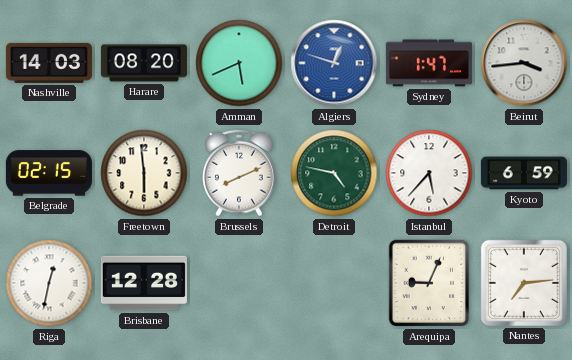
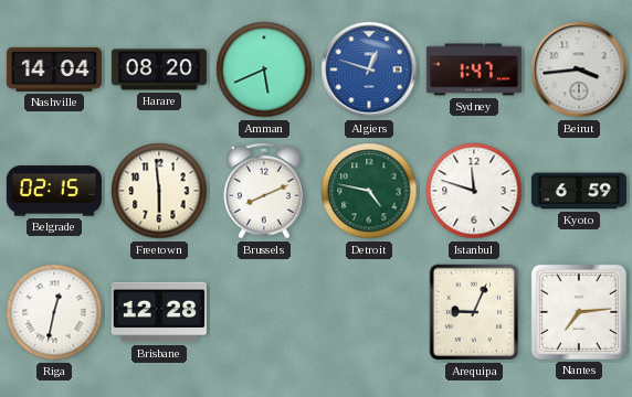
Nashville: 14:03 -> 14:04 (54, 69)
Istanbul: 5:37 -> 11:48 (474, 191)
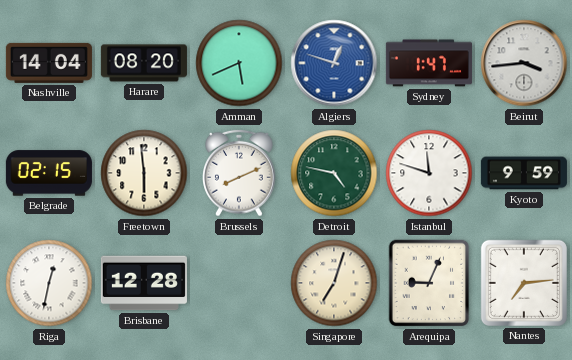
Kyoto: 6:59 -> 9:59 (524, 173)
Singapore: none -> 7:03 (334, 283)
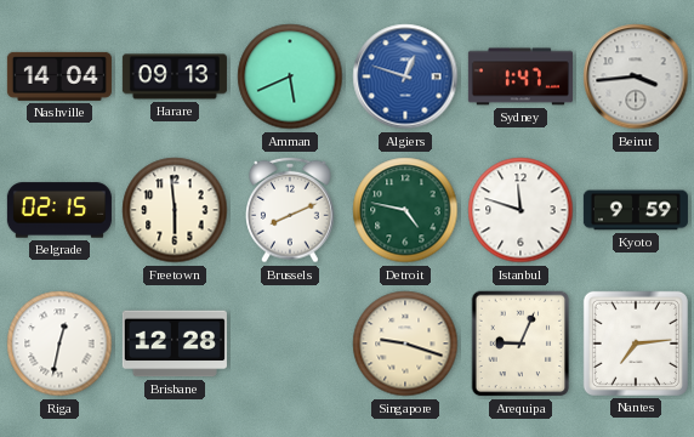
Harare: 08:20 -> 09:13 (175, 76)
Singapore: 7:03 -> 9:18 (405, 344)
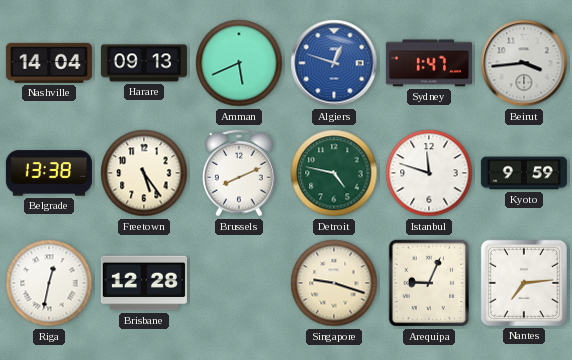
Belgrade: 02:15 -> 13:38 (49, 173)
Freetown: 5:59 -> 5:24 (144, 173)
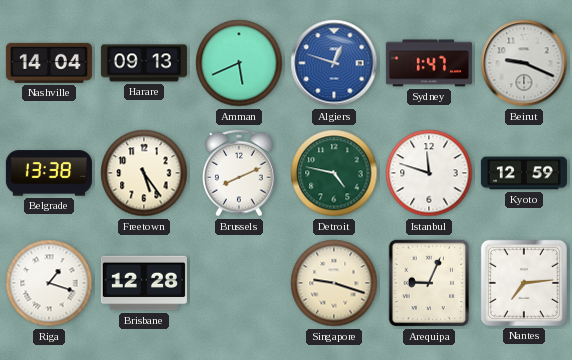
Beirut: 3:44 -> 9:19 (524, 63)
Kyoto: 9:59 -> 12:59 (524, 173)
Riga: 12:32 -> 1:18 (49, 283)
